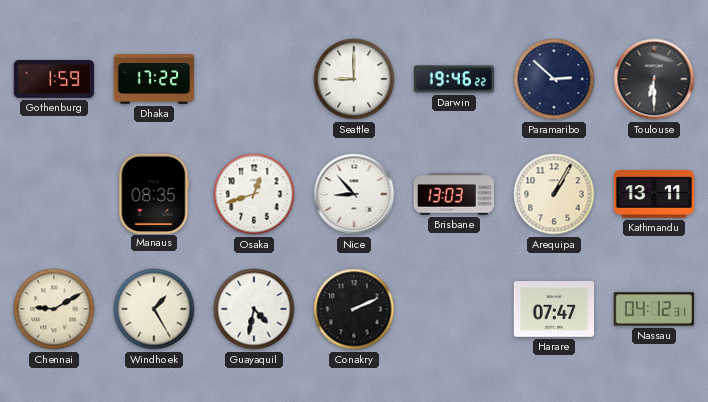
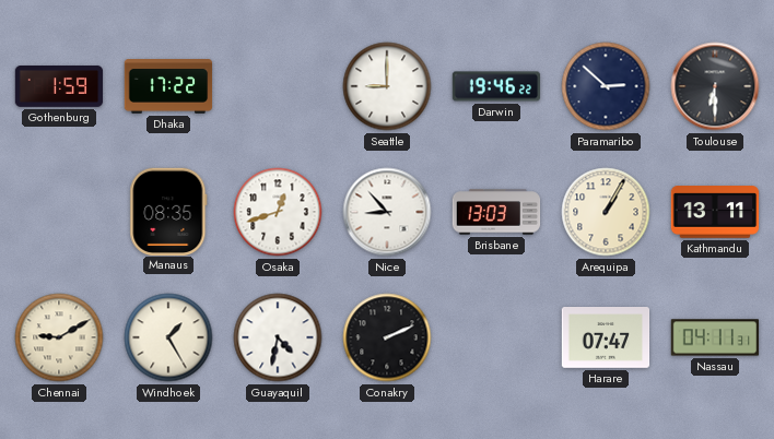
Nassau: 04:12 -> 04:11 (715, 337)
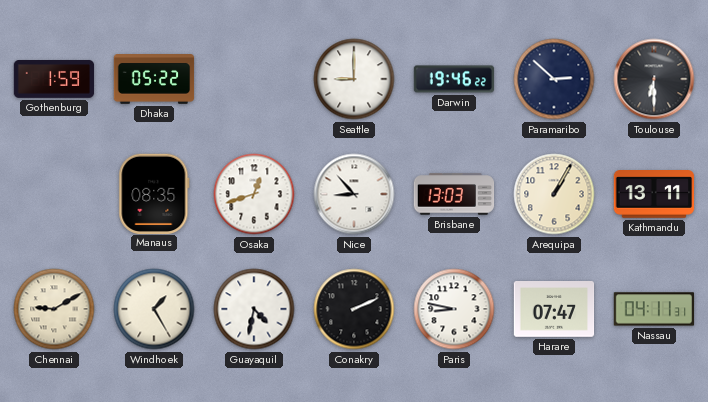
Dhaka: 17:22 -> 05:22 (154, 80)
Paris: none -> 8:47 (454, 309)
